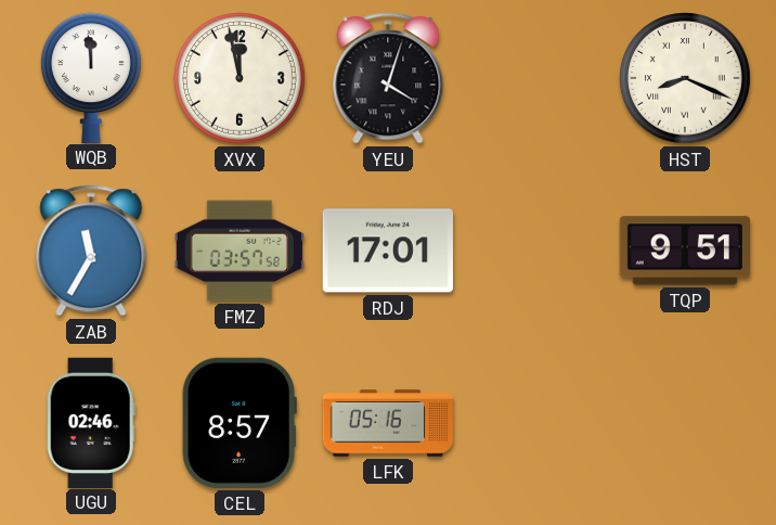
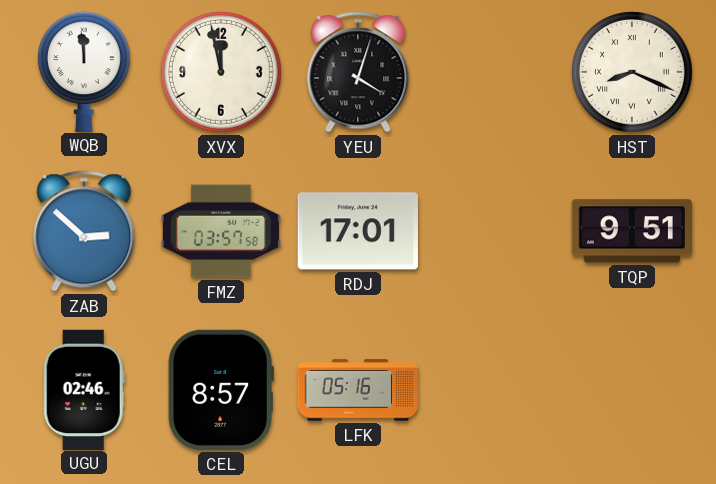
ZAB: 11:35 -> 2:52 (84, 231)
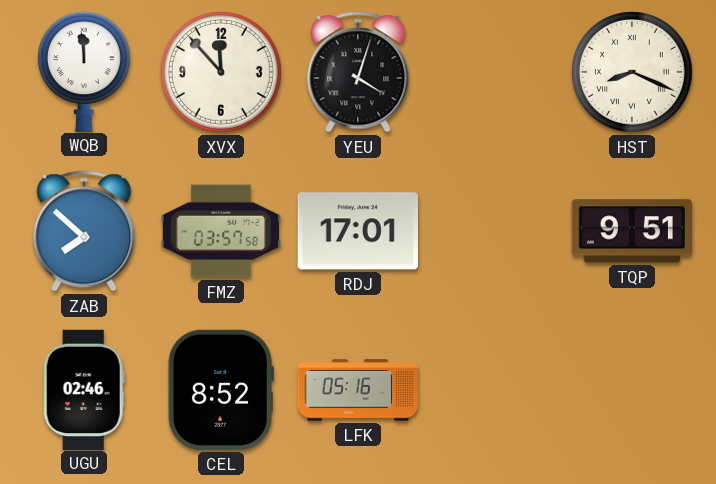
XVX: 11:58 -> 11:53 (222, 73)
ZAB: 2:52 -> 7:52 (84, 231)
CEL: 8:57 -> 8:52 (221, 390)
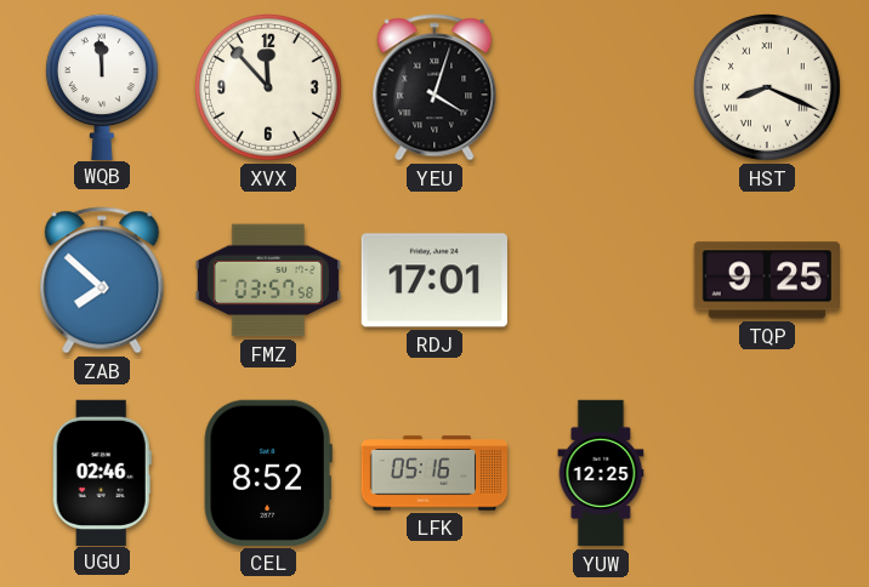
TQP: 9:51 -> 9:25 (767, 280)
YUW: none -> 12:25 (601, 473)
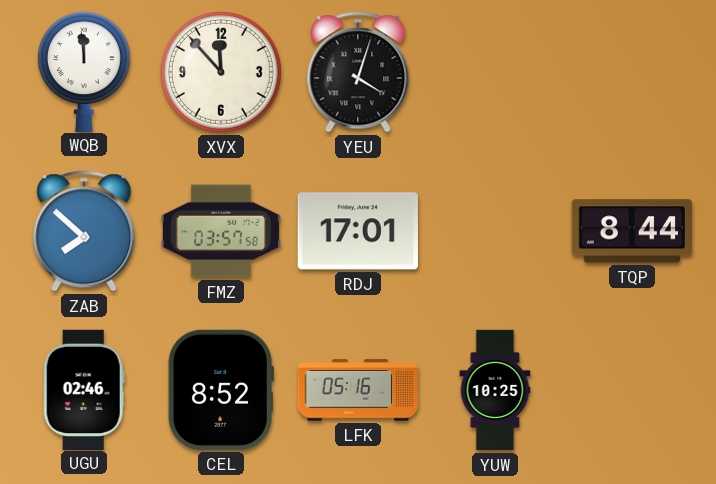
HST: 8:19 -> none (768, 89)
TQP: 9:25 -> 8:44 (632, 231)
YUW: 12:25 -> 10:25 (495, 390)
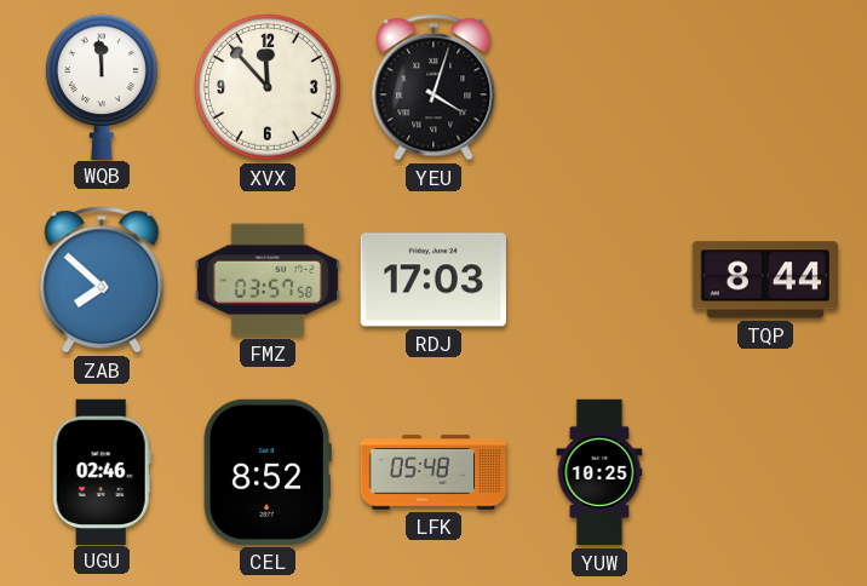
RDJ: 17:01 -> 17:03 (434, 280)
LFK: 05:16 -> 05:48 (434, 472)
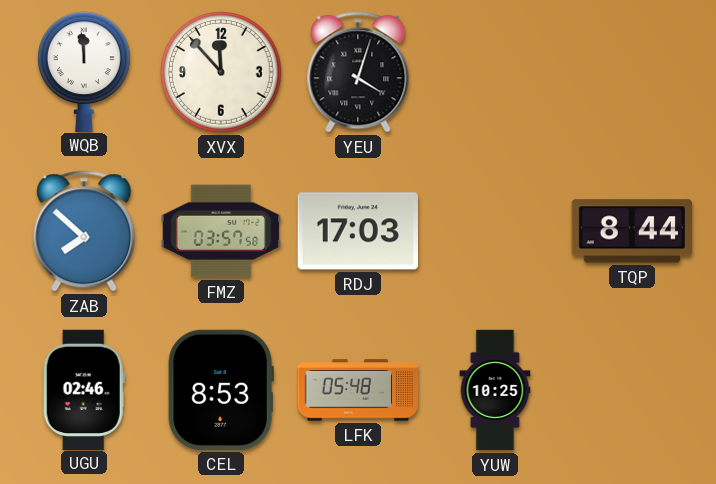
CEL: 8:52 -> 8:53 (221, 390)
